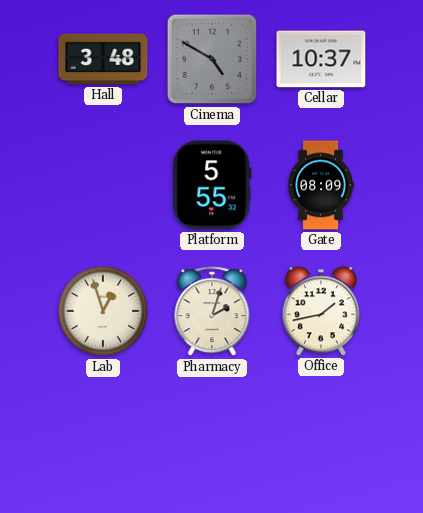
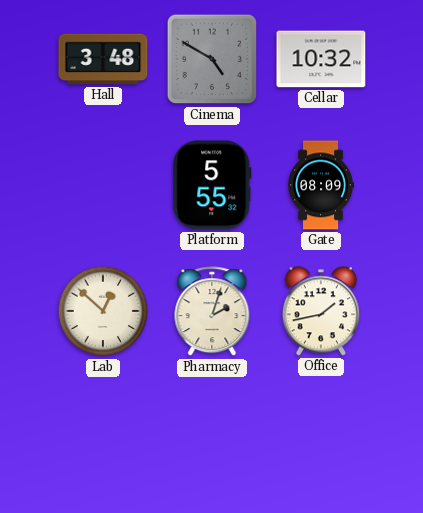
Cellar: 10:37 -> 10:32 (321, 59)
Lab: 12:57 -> 12:52 (103, 311)
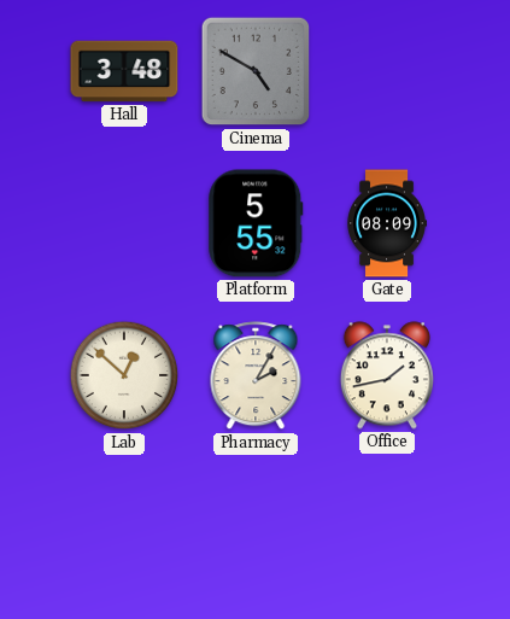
Cellar: 10:32 -> none (321, 59)
Pharmacy: 2:03 -> 2:05 (256, 376)
